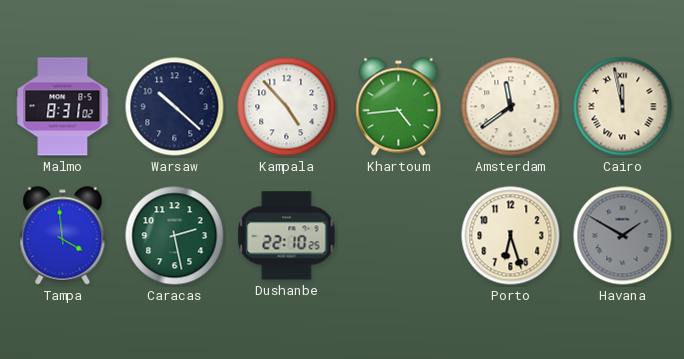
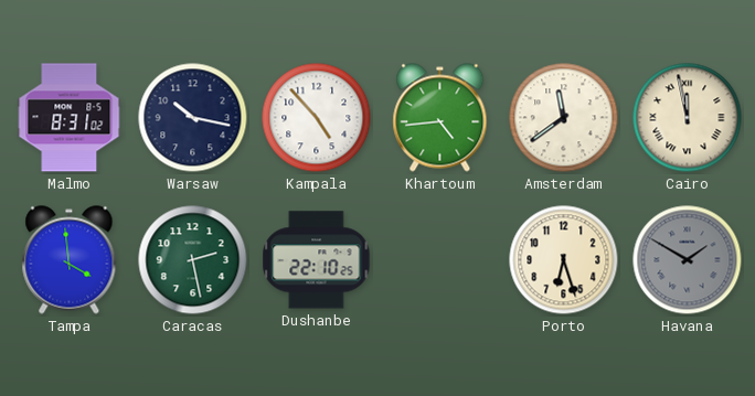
Warsaw: 10:22 -> 10:17 (193, 118)
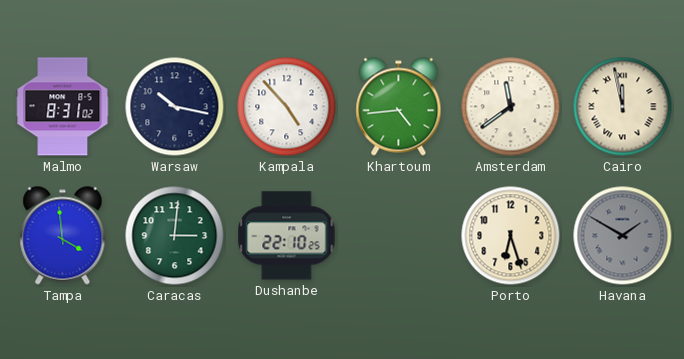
Caracas: 2:28 -> 3:01 (175, 236)
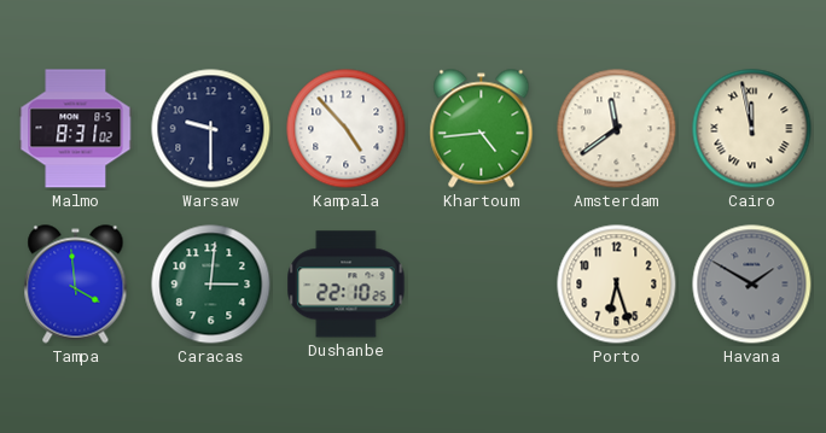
Warsaw: 10:17 -> 9:30 (211, 129)
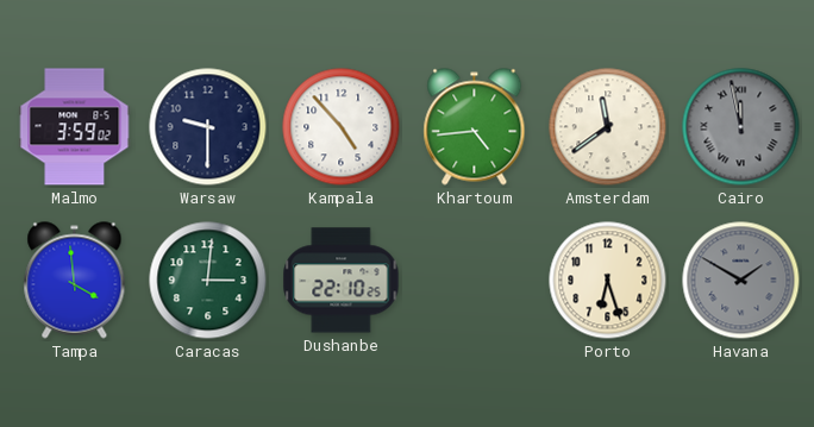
Malmo: 8:31 -> 3:59 (75, 127)
Cairo dial: cream -> grey (741, 127)
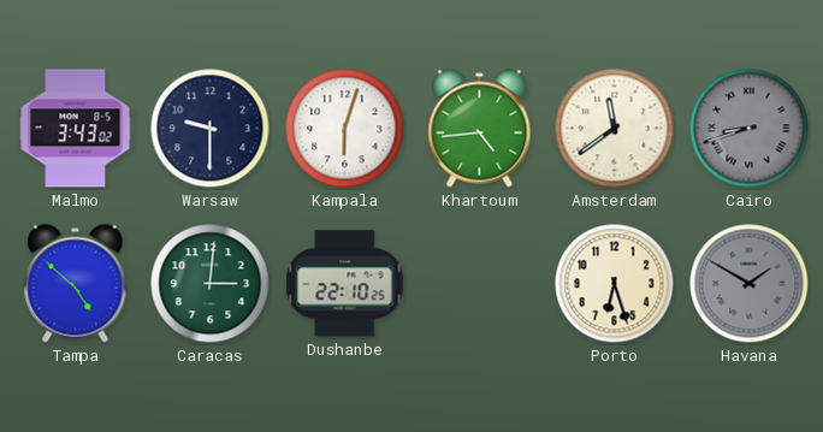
Malmo: 3:59 -> 3:43 (76, 129)
Kampala: 4:53 -> 6:03 (345, 129)
Cairo: 11:58 -> 8:42 (750, 129)
Tampa: 3:59 -> 4:52 (76, 284)
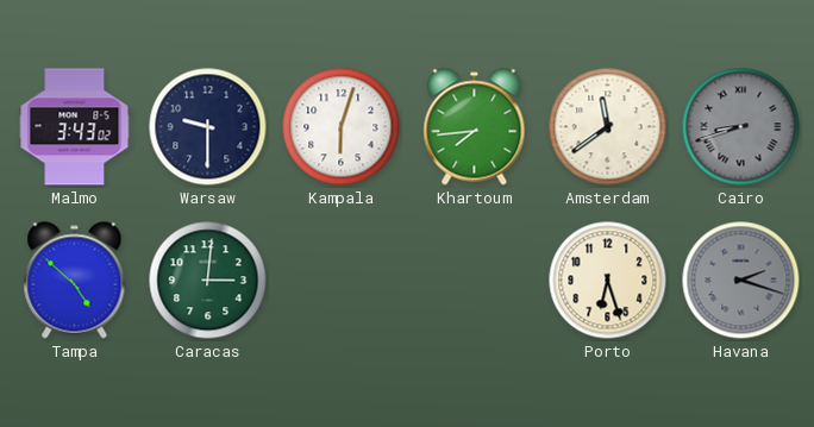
Khartoum: 4:44 -> 7:44 (475, 127)
Dushanbe: 22:10 -> none (345, 284)
Havana: 1:50 -> 2:18 (741, 281)
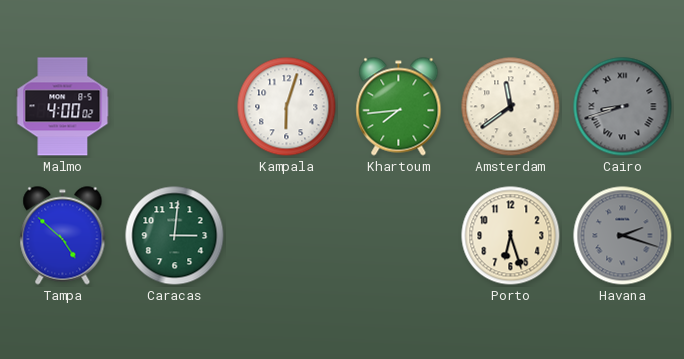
Malmo: 3:43 -> 4:00 (63, 107)
Warsaw: 9:30 -> none (208, 127)
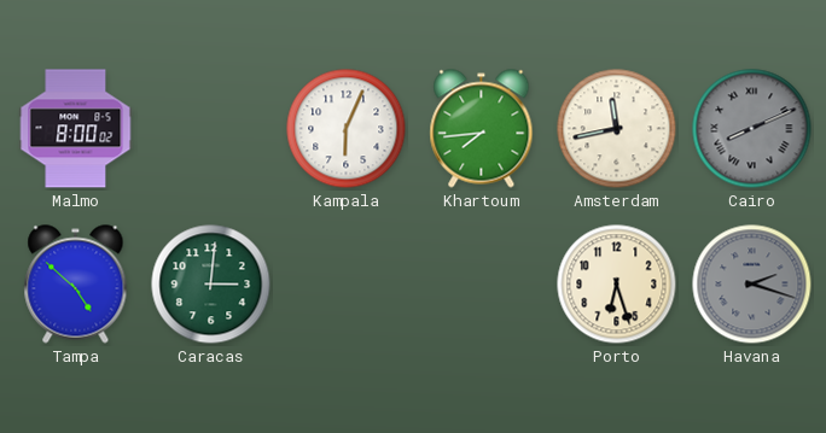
Malmo: 4:00 -> 8:00 (76, 129)
Kampala: 6:03 -> 6:04 (347, 129)
Amsterdam: 11:39 -> 11:43 (617, 129)
Cairo: 8:42 -> 8:11 (752, 129)
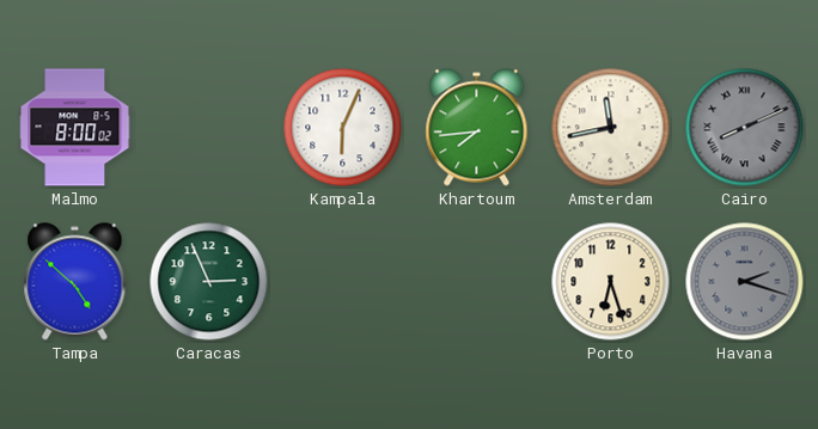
Caracas: 3:01 -> 2:56 (209, 282)
